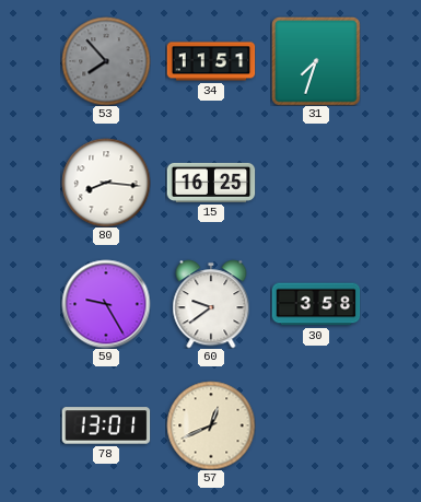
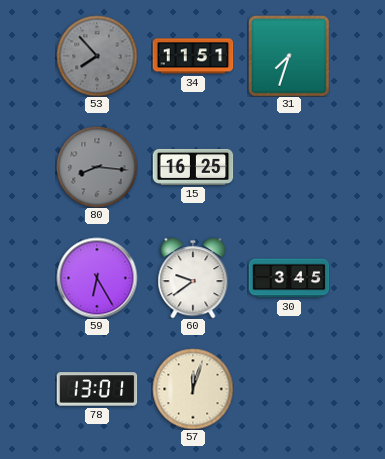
80 dial: white -> grey (97, 167)
59: 9:25 -> 6:25 (97, 278)
30: 3:58 -> 3:45 (289, 278)
57: 12:41 -> 12:03 (193, 389)
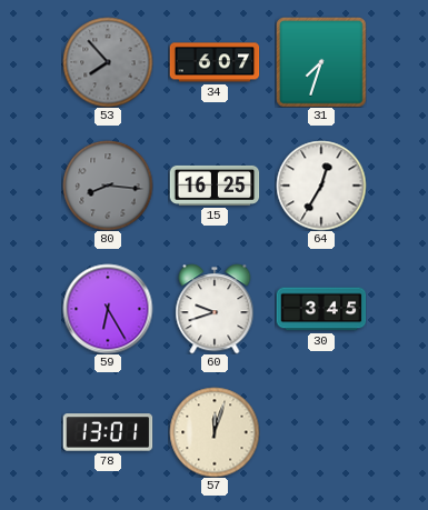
34: 11:51 -> 6:07 (215, 62)
64: none -> 12:35 (321, 186)
60: 9:39 -> 9:42 (215, 309)
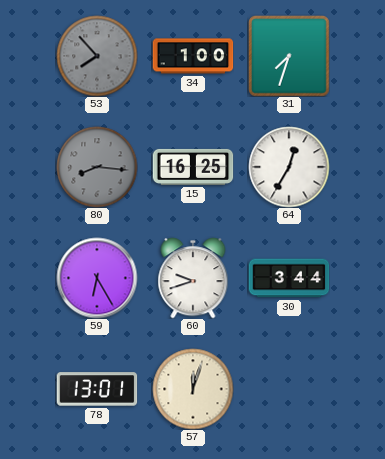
34: 6:07 -> 1:00 (193, 56)
30: 3:45 -> 3:44 (289, 278)
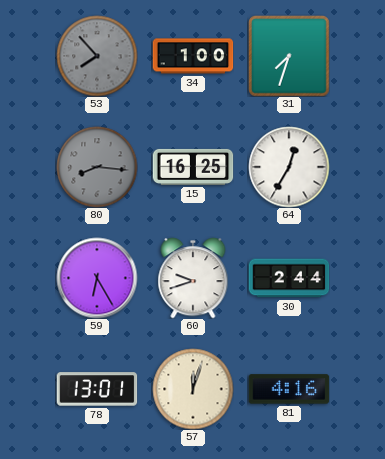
30: 3:44 -> 2:44 (289, 278)
81: none -> 4:16 (289, 389)
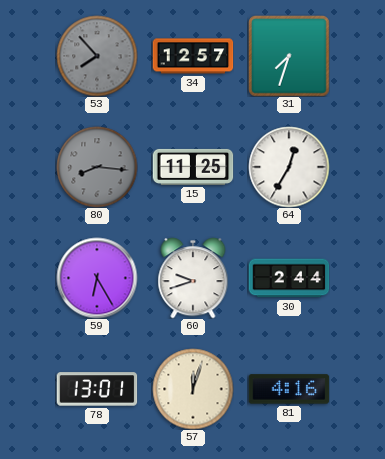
34: 1:00 -> 12:57 (193, 56)
15: 16:25 -> 11:25 (193, 167)
